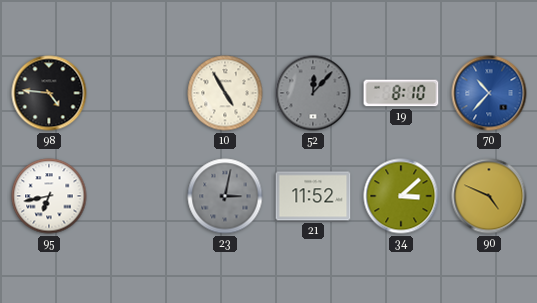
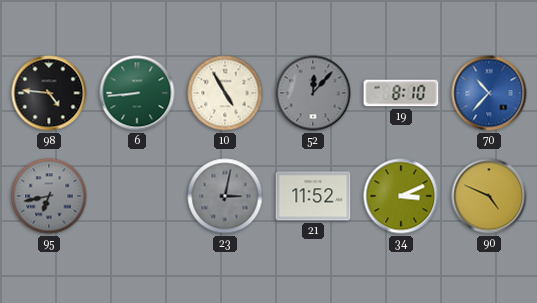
6: none -> 8:44 (137, 93)
95 dial: white -> grey (49, 196)
34: 3:08 -> 3:11 (401, 196)
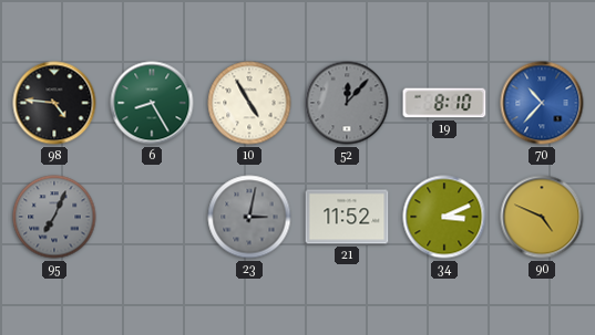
6: 8:44 -> 8:25 (152, 103)
95: 6:43 -> 7:04 (54, 217)
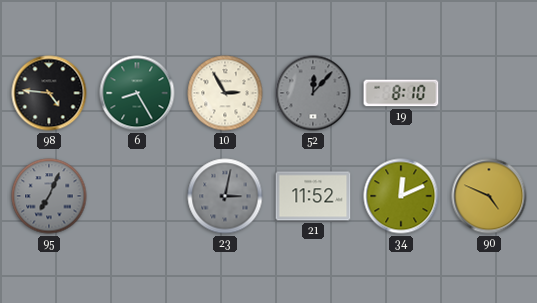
10: 4:55 -> 2:55 (225, 93)
70: 10:37 -> none (542, 103)
34: 3:11 -> 12:11 (401, 196)
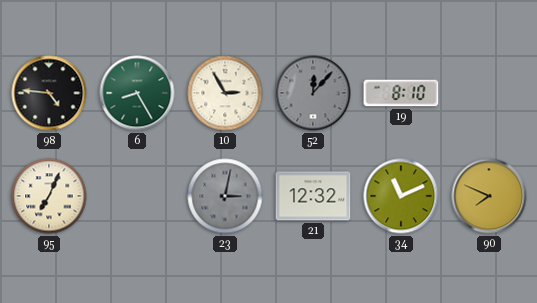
95 dial: grey -> cream (49, 196)
21: 11:52 -> 12:32 (313, 196)
34: 12:11 -> 11:11 (401, 196)
90: 4:49 -> 7:49 (489, 196)
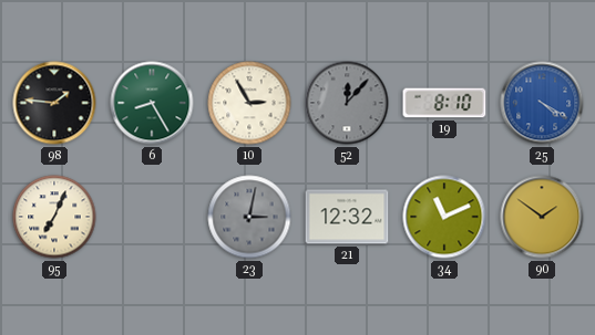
98: 4:46 -> 1:46 (54, 103)
25: none -> 4:20 (542, 103)
90: 7:49 -> 1:51 (542, 217)
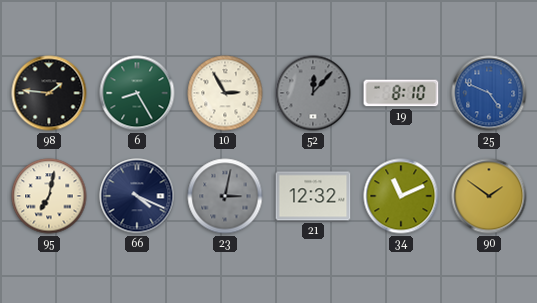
25: 4:20 -> 4:49 (489, 93)
95: 7:04 -> 7:02 (49, 196)
66: none -> 4:19 (137, 196)
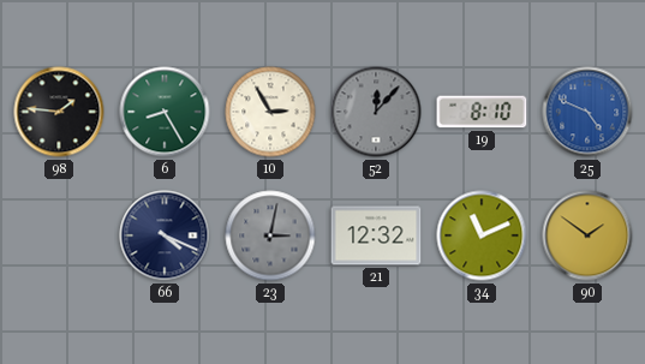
95: 7:02 -> none (49, 196)
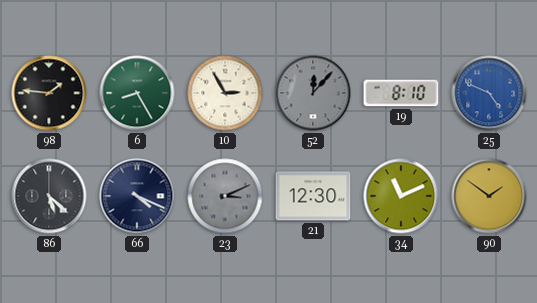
86: none -> 5:22 (49, 196)
23: 3:02 -> 3:11 (225, 196)
21: 12:32 -> 12:30 (313, 196)
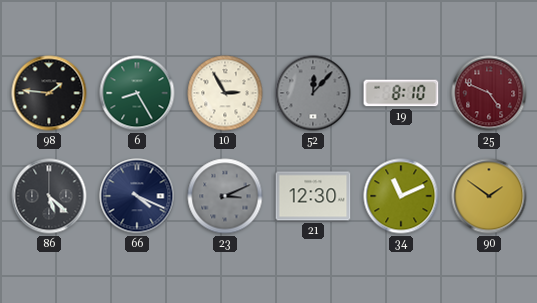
25 dial: blue -> burgundy (489, 93)
